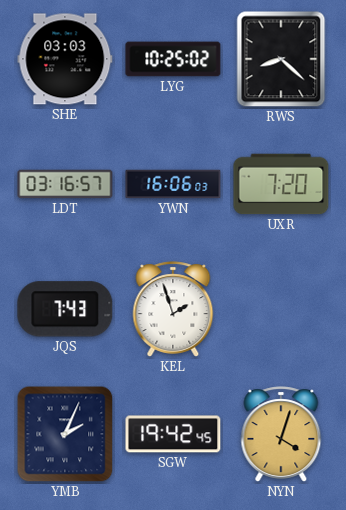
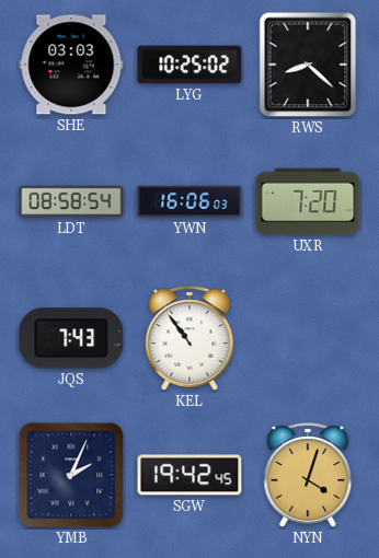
LDT: 03:16 -> 08:58 (71, 201)
KEL: 1:57 -> 10:54 (190, 338)
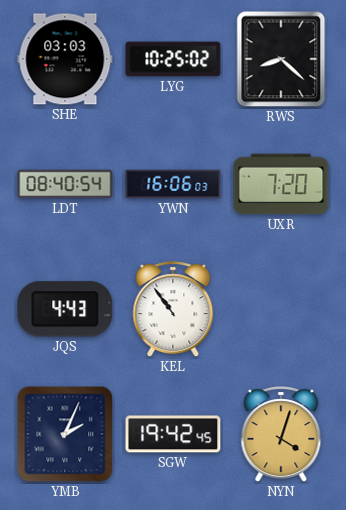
LDT: 08:58 -> 08:40 (65, 184)
JQS: 7:43 -> 4:43 (65, 309)
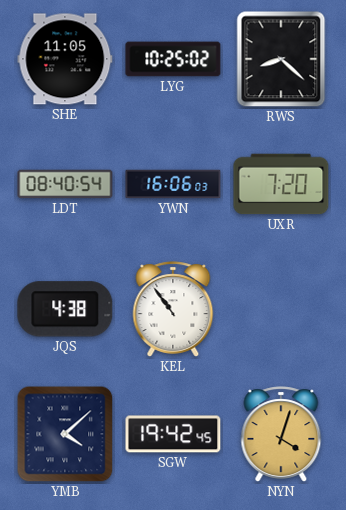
SHE: 03:03 -> 11:05 (65, 59)
JQS: 4:43 -> 4:38 (65, 309)
YMB: 2:04 -> 4:08 (65, 434)
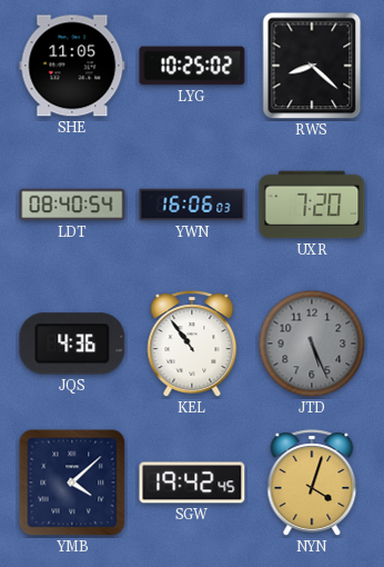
JQS: 4:38 -> 4:36 (72, 344)
JTD: none -> 5:26 (312, 344)
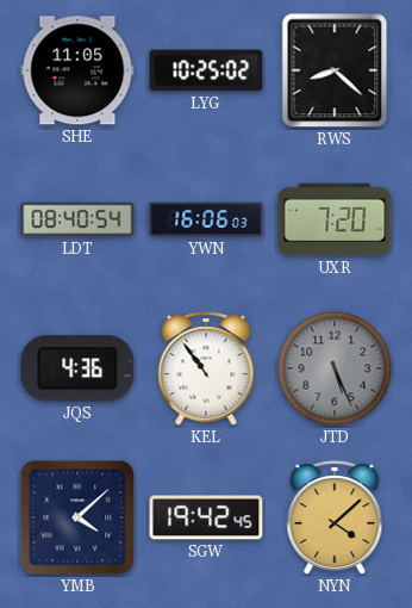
NYN: 4:03 -> 4:08 (335, 517)
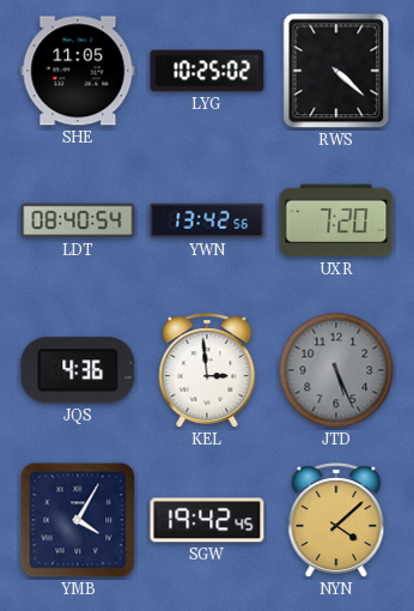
RWS: 8:22 -> 4:22 (336, 71)
YWN: 16:06 -> 13:42 (207, 220)
KEL: 10:54 -> 2:59 (207, 370)
YMB: 4:08 -> 4:05 (78, 520)
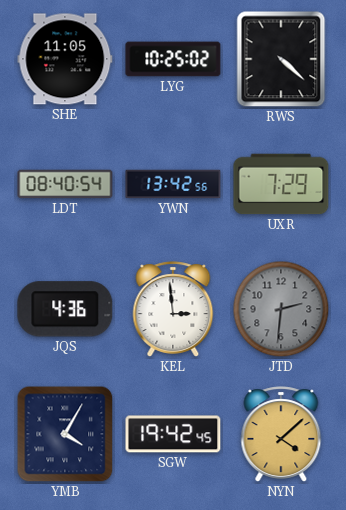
UXR: 7:20 -> 7:29 (281, 184)
JTD: 5:26 -> 2:31 (281, 309)
